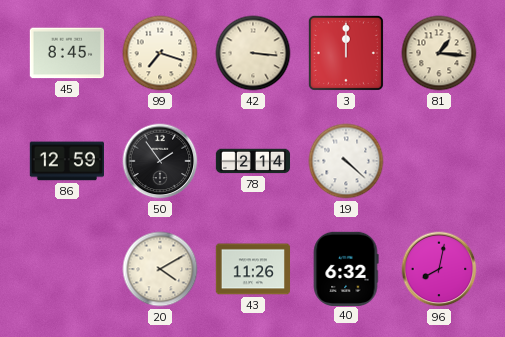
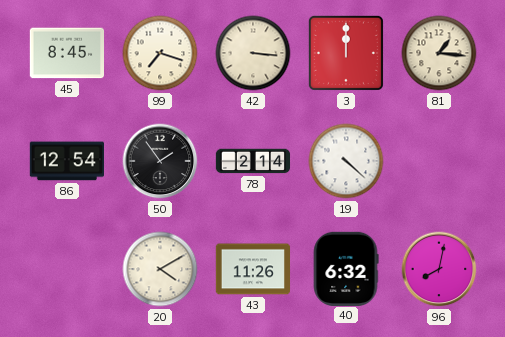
86: 12:59 -> 12:54 (66, 161)
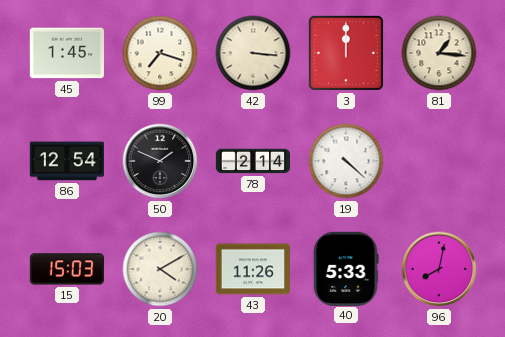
45: 8:45 -> 1:45 (66, 53)
50: 1:54 -> 1:49 (160, 161)
15: none -> 15:03 (66, 269)
40: 6:32 -> 5:33 (346, 268)
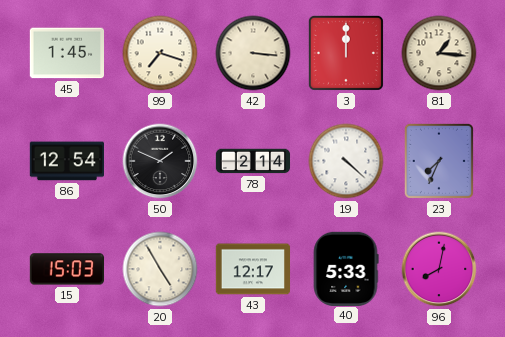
23: none -> 7:34 (439, 161)
20: 4:10 -> 4:55 (160, 269)
43: 11:26 -> 12:17 (253, 269)
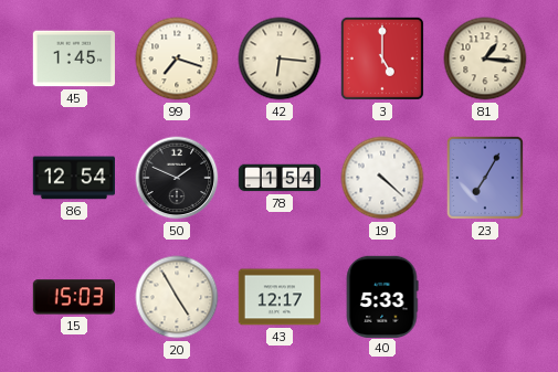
42: 3:16 -> 6:16 (280, 59)
3: 12:00 -> 5:00 (382, 59)
78: 2:14 -> 1:54 (280, 178)
23: 7:34 -> 7:05 (485, 178)
96: 8:02 -> none (439, 269)
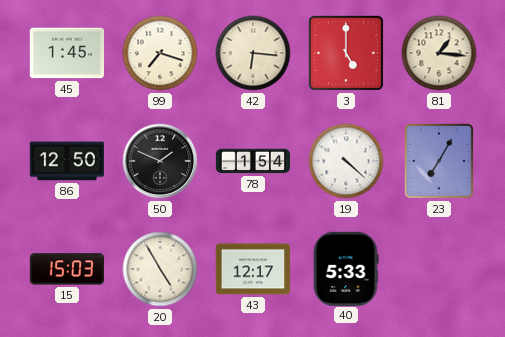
86: 12:54 -> 12:50 (66, 161)
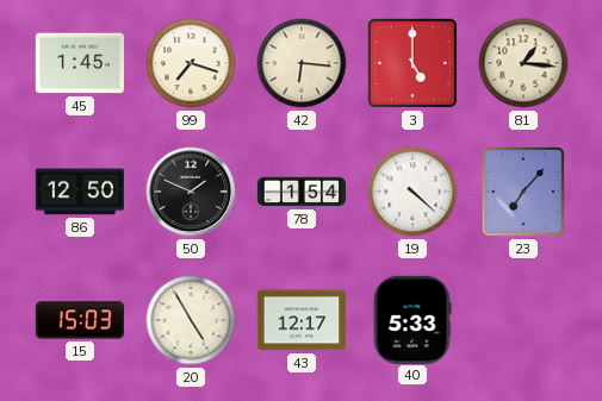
23: 7:05 -> 7:07 (523, 192)
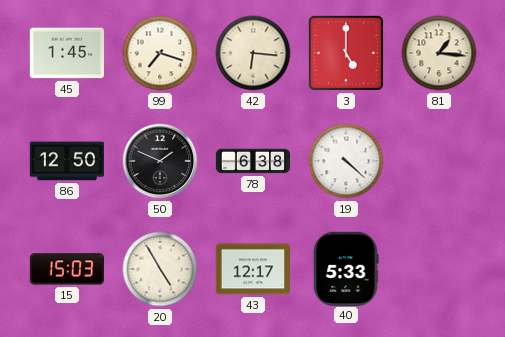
78: 1:54 -> 6:38 (253, 161)
23: 7:07 -> none (523, 192)
